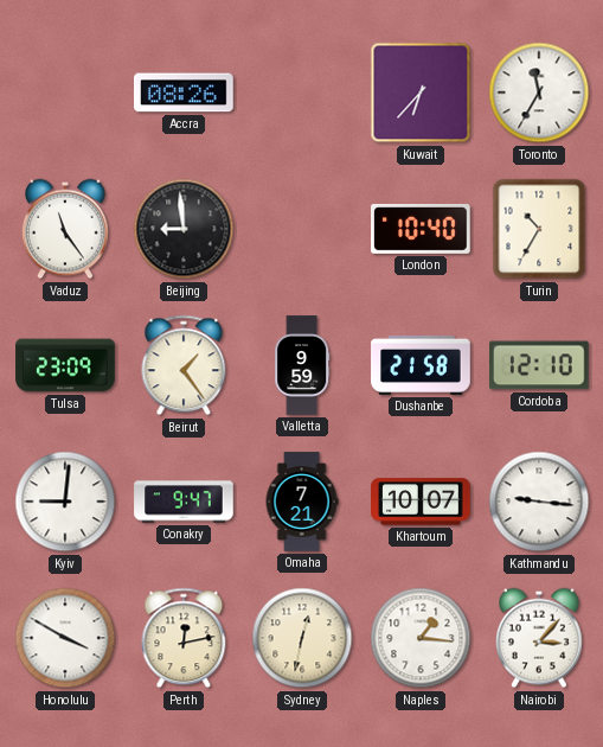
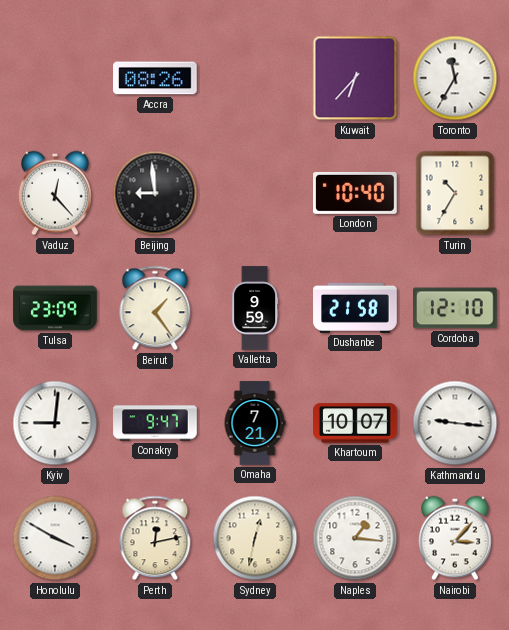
Vaduz: 11:24 -> 12:23 (56, 193)
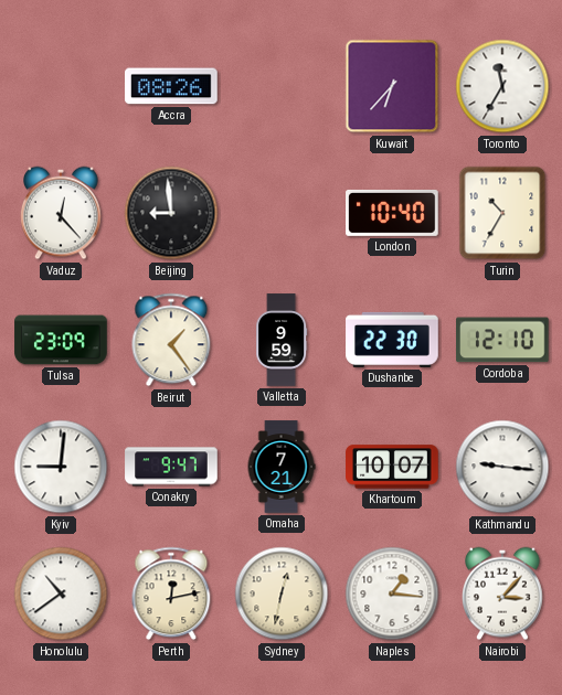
Dushanbe: 21:58 -> 22:30 (392, 340)
Honolulu: 3:50 -> 10:39 (61, 594)
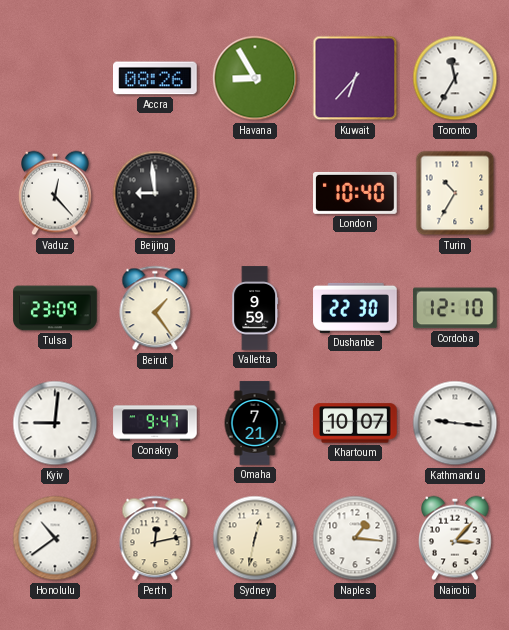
Havana: none -> 8:55 (255, 78)
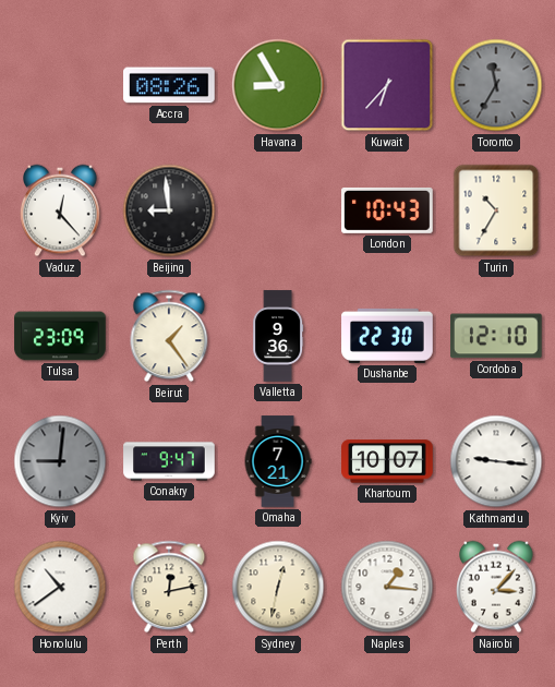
Toronto dial: white -> grey (496, 85)
London: 10:40 -> 10:43 (387, 210)
Valletta: 9:59 -> 9:36 (278, 336)
Kyiv dial: white -> grey (60, 461)
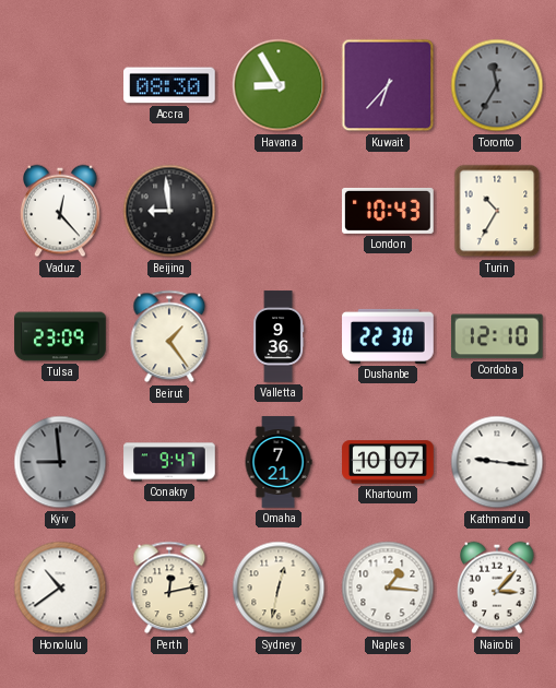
Accra: 08:26 -> 08:30 (170, 85)
Kyiv: 9:01 -> 8:59 (60, 462)
